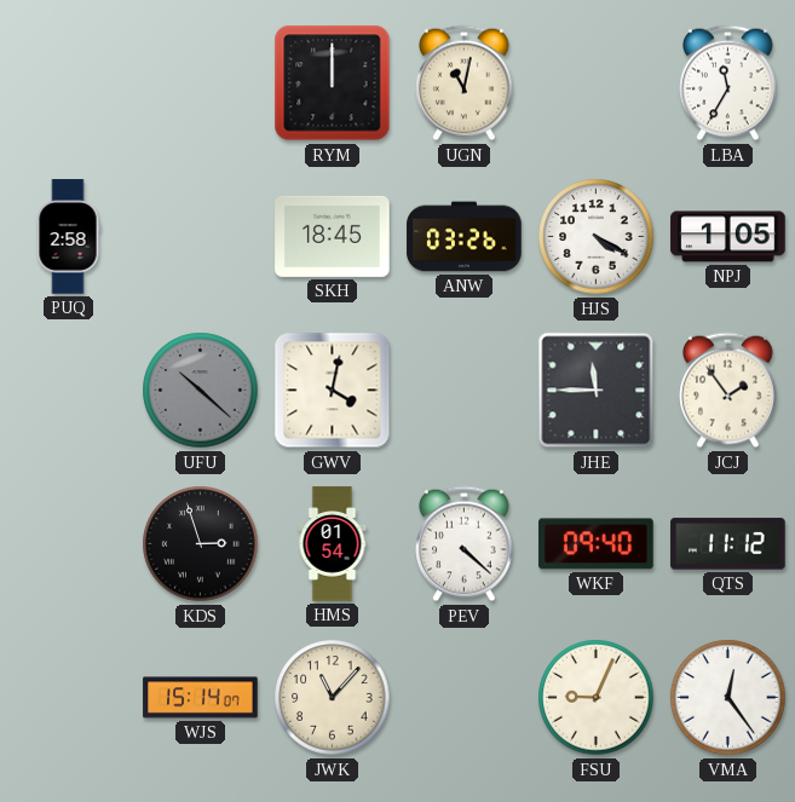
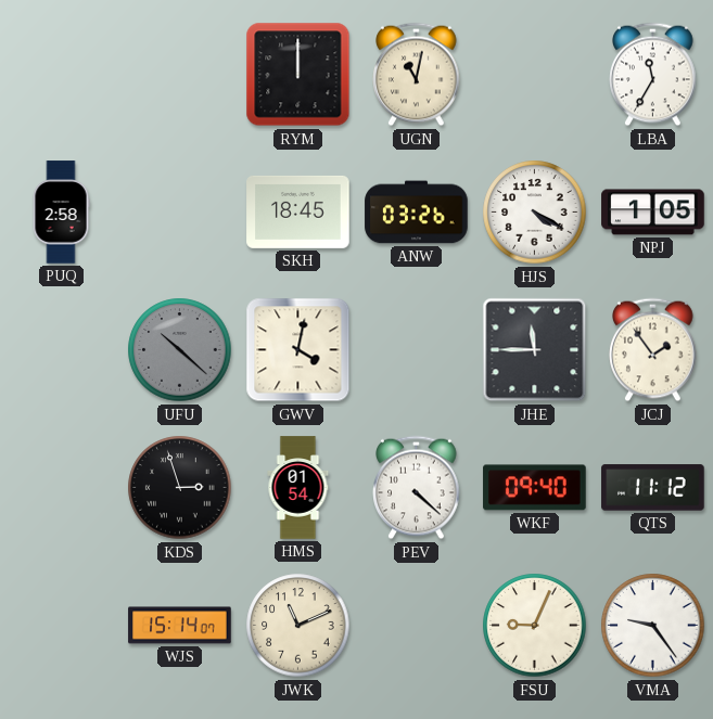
JWK: 11:07 -> 11:11 (298, 626)
VMA: 12:24 -> 9:24 (653, 626)
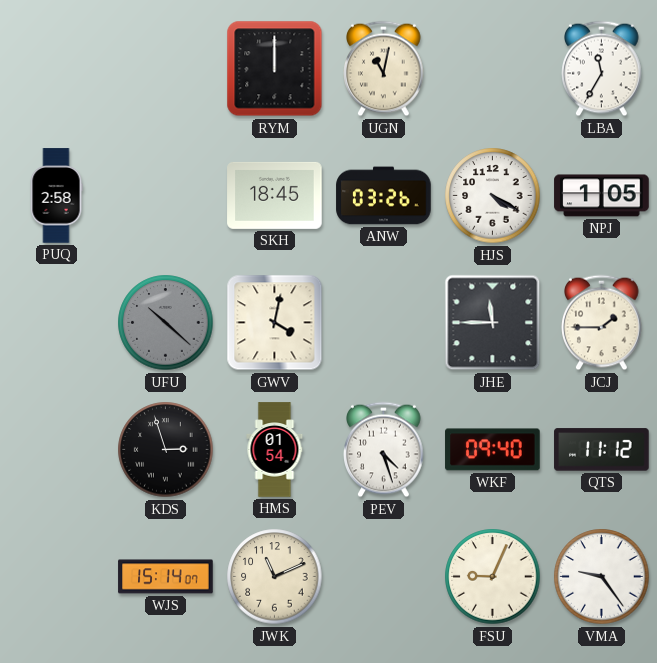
JCJ: 1:54 -> 1:45 (602, 323)
PEV: 4:22 -> 4:27 (384, 450)
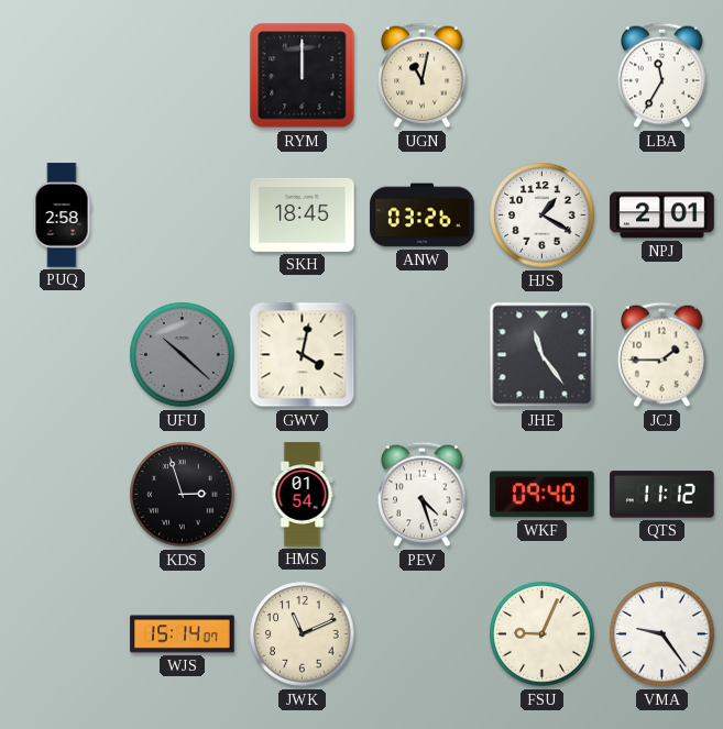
HJS: 4:20 -> 1:20 (543, 216)
NPJ: 1:05 -> 2:01 (662, 216)
JHE: 11:45 -> 11:24 (543, 355)
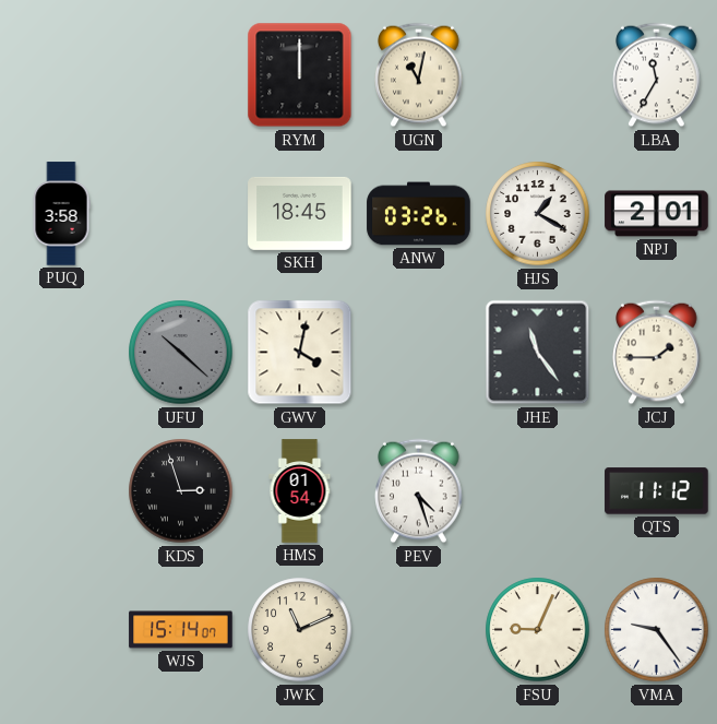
PUQ: 2:58 -> 3:58 (61, 214)
WKF: 09:40 -> none (543, 495)
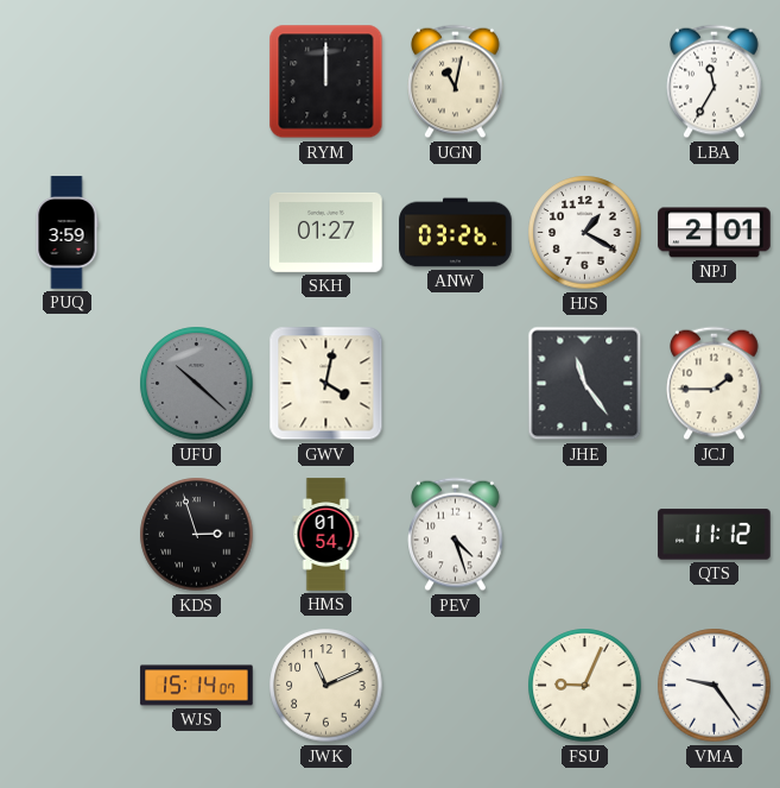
PUQ: 3:58 -> 3:59 (66, 233)
SKH: 18:45 -> 01:27 (326, 232)
